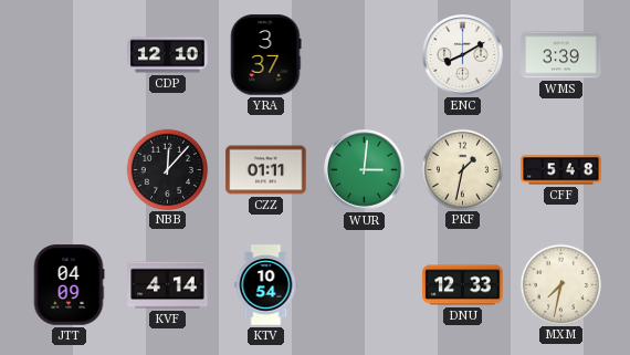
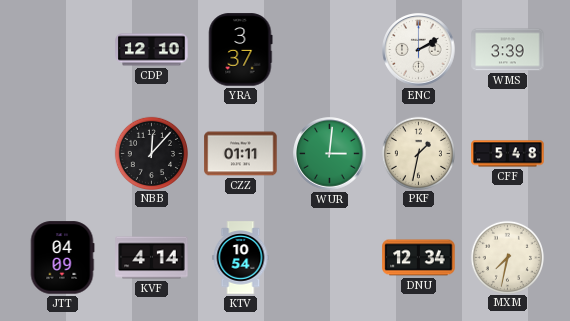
ENC: 8:10 -> 2:10 (419, 50)
DNU: 12:33 -> 12:34 (419, 258)
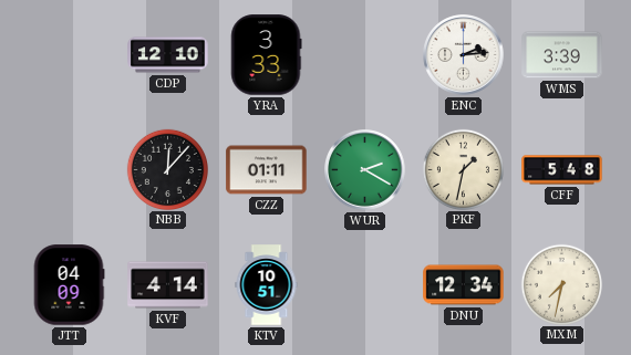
YRA: 3:37 -> 3:33 (267, 55)
ENC: 2:10 -> 2:14 (464, 55)
WUR: 3:01 -> 2:20 (365, 170)
KTV: 10:54 -> 10:51 (267, 285)
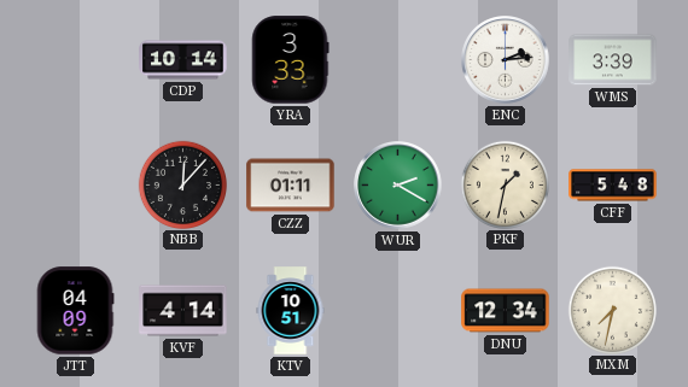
CDP: 12:10 -> 10:14 (183, 60)
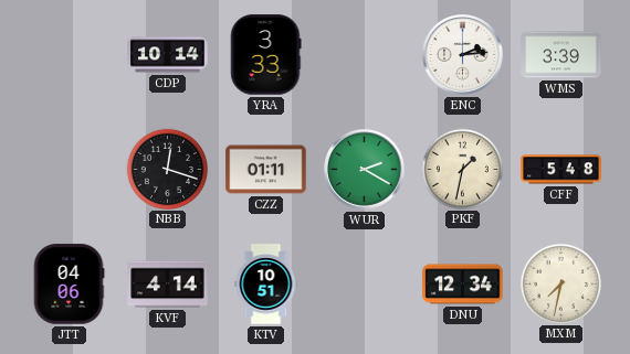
NBB: 12:07 -> 12:18 (167, 169)
JTT: 04:09 -> 04:06 (69, 285)
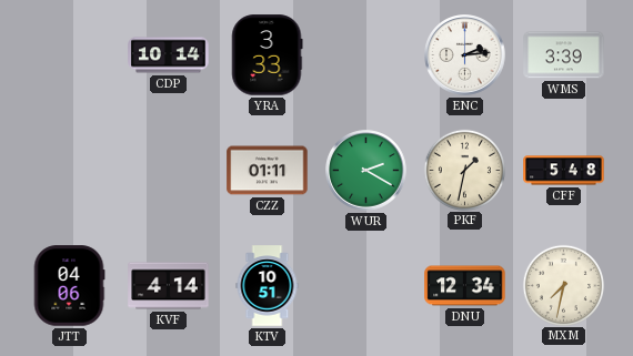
NBB: 12:18 -> none (167, 169)
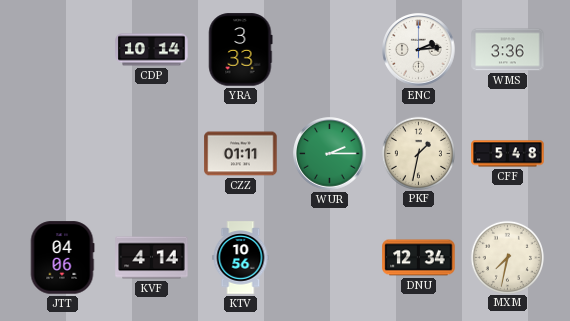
WMS: 3:39 -> 3:36 (508, 50)
WUR: 2:20 -> 2:15 (330, 154)
KTV: 10:51 -> 10:56 (241, 258)
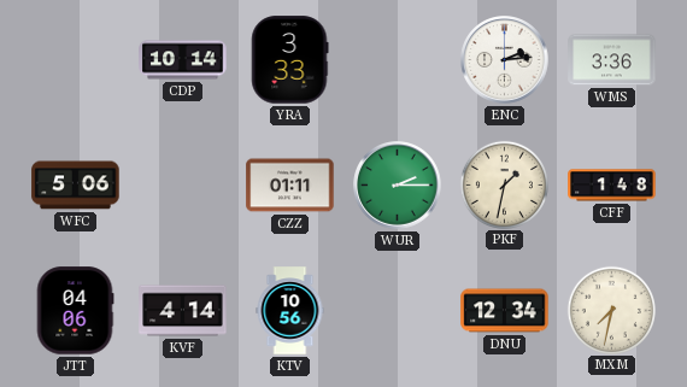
WFC: none -> 5:06 (76, 186)
CFF: 5:48 -> 1:48 (612, 186)
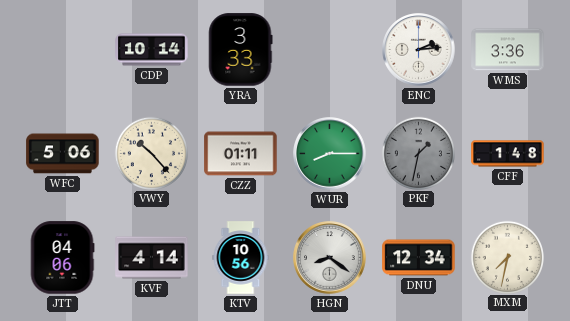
VWY: none -> 10:23 (151, 153)
WUR: 2:15 -> 8:15 (330, 154)
PKF dial: cream -> grey (418, 153)
HGN: none -> 8:21 (330, 258)
